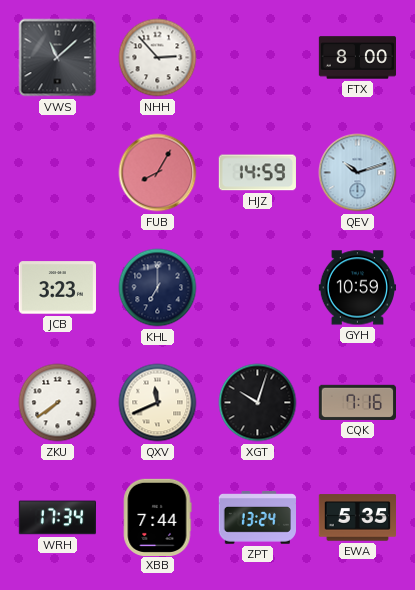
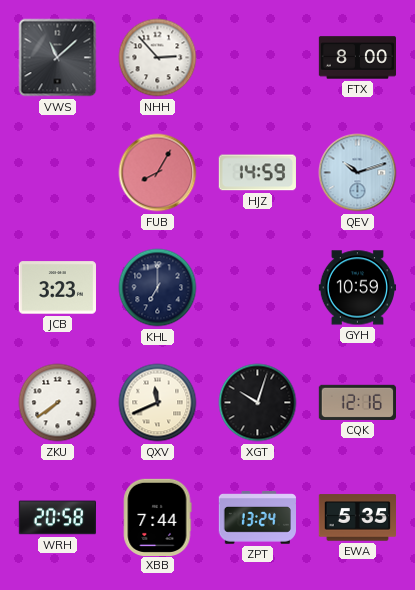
CQK: 7:16 -> 12:16 (357, 402)
WRH: 17:34 -> 20:58 (57, 518)
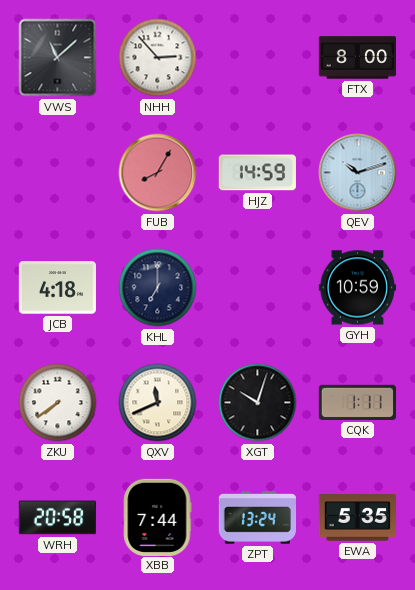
JCB: 3:23 -> 4:18 (57, 288)
CQK: 12:16 -> 1:11 (357, 402)
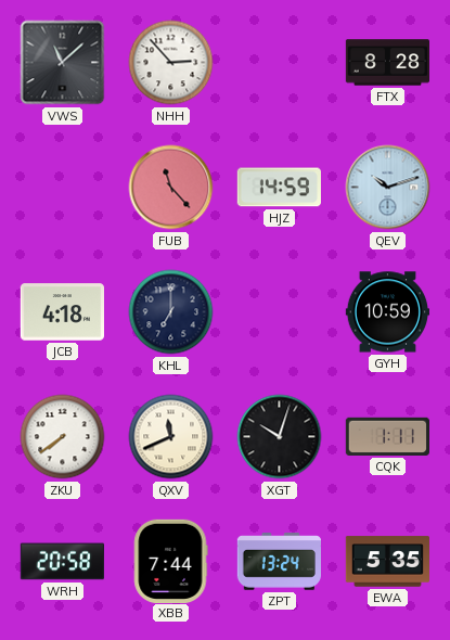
FTX: 8:00 -> 8:28 (388, 63)
FUB: 8:05 -> 11:23 (171, 188)
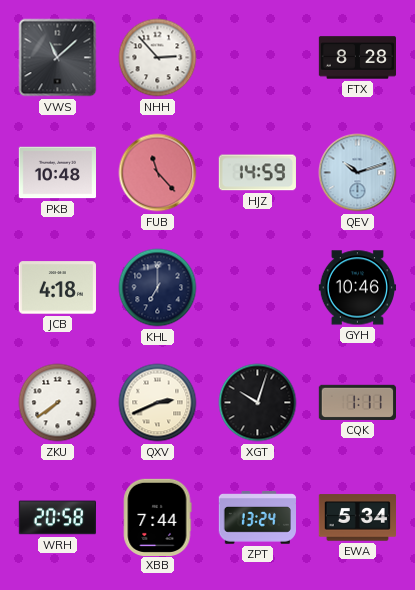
PKB: none -> 10:48 (57, 173)
GYH: 10:59 -> 10:46 (357, 288)
QXV: 11:41 -> 2:41 (158, 403)
EWA: 5:35 -> 5:34 (357, 518)
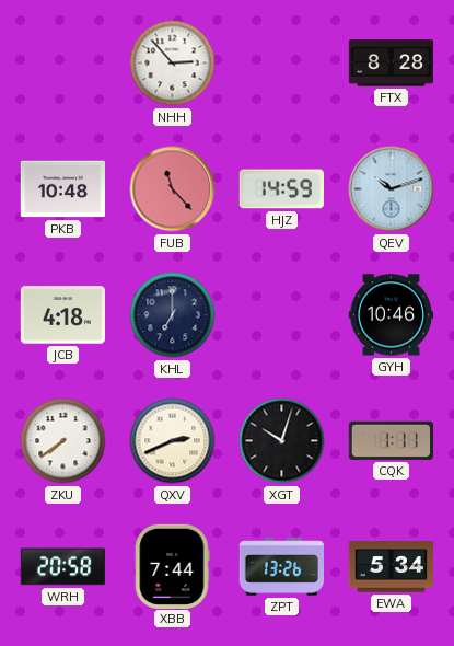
VWS: 11:08 -> none (58, 58)
ZPT: 13:24 -> 13:26 (281, 567)
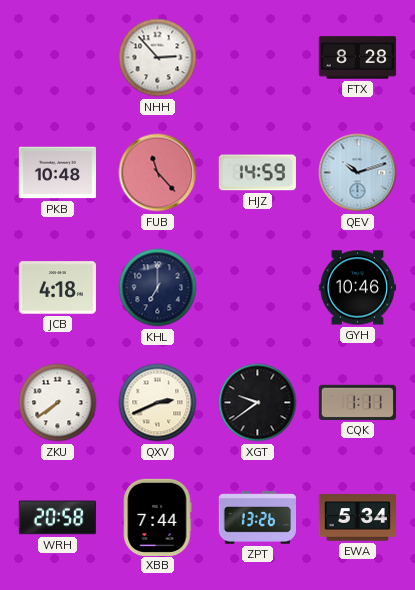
XGT: 10:03 -> 9:39 (258, 403)
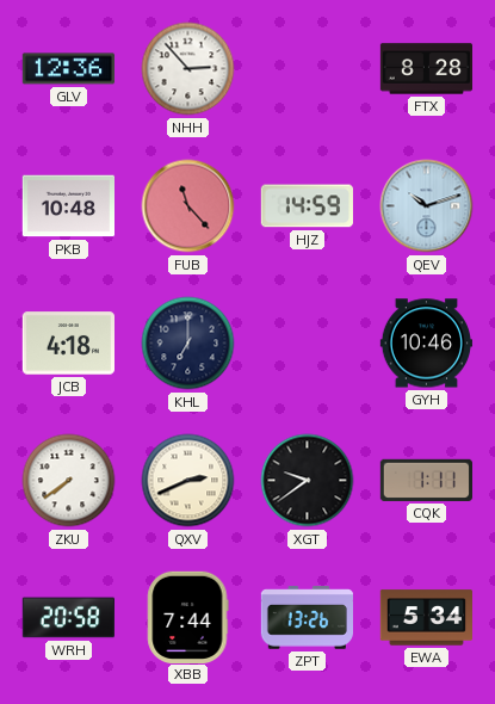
GLV: none -> 12:36 (68, 69)
